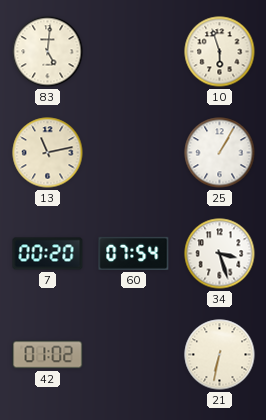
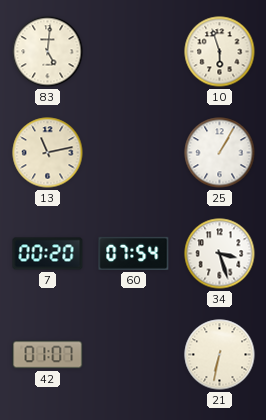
42: 01:02 -> 01:07 (48, 355)
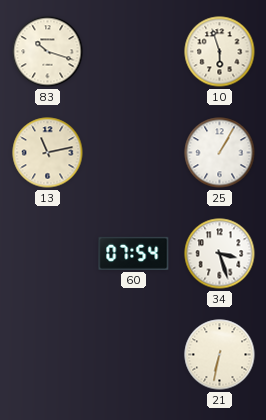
83: 5:01 -> 10:18 (48, 52)
7: 00:20 -> none (48, 254)
42: 01:07 -> none (48, 355)
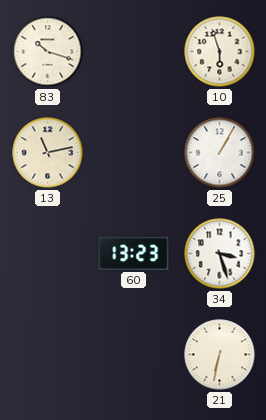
60: 07:54 -> 13:23 (134, 253)
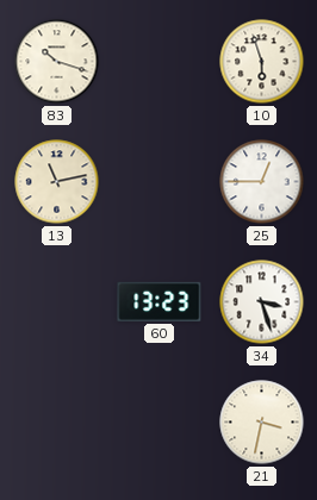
25: 1:05 -> 12:45 (262, 182)
21: 6:32 -> 3:32 (262, 423)
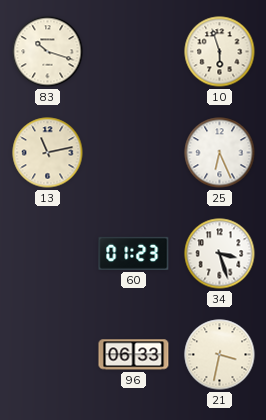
25: 12:45 -> 6:26 (220, 153)
60: 13:23 -> 01:23 (134, 253)
96: none -> 06:33 (134, 355)
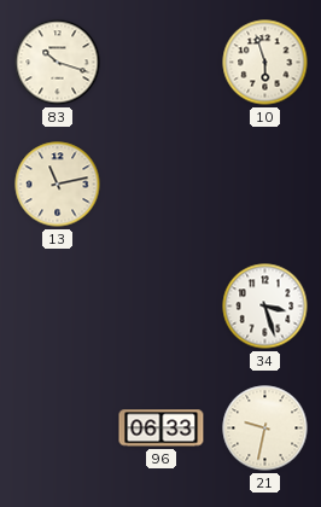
25: 6:26 -> none (220, 153)
60: 01:23 -> none (134, 253)
21: 3:32 -> 9:32 (265, 429)
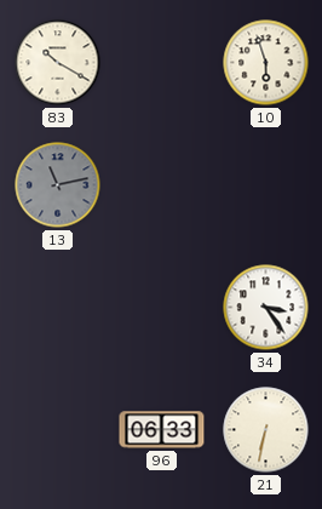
83: 10:18 -> 10:20 (58, 63)
13 dial: cream -> grey (58, 185)
34: 3:27 -> 3:24 (266, 308)
21: 9:32 -> 6:32 (266, 430)
